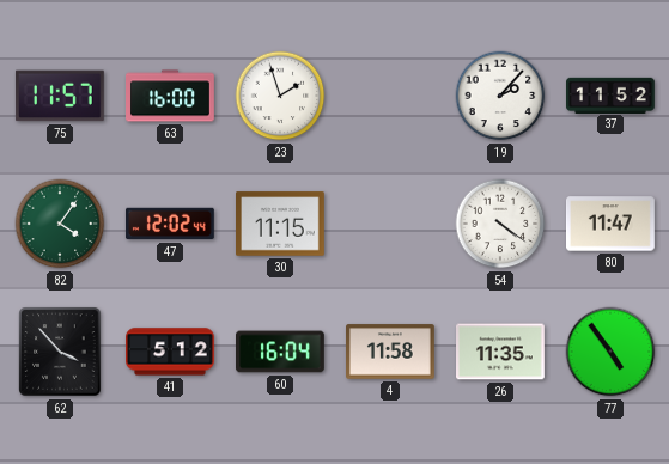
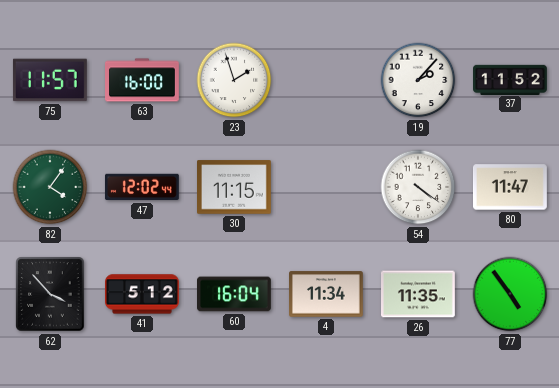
4: 11:58 -> 11:34 (327, 294)
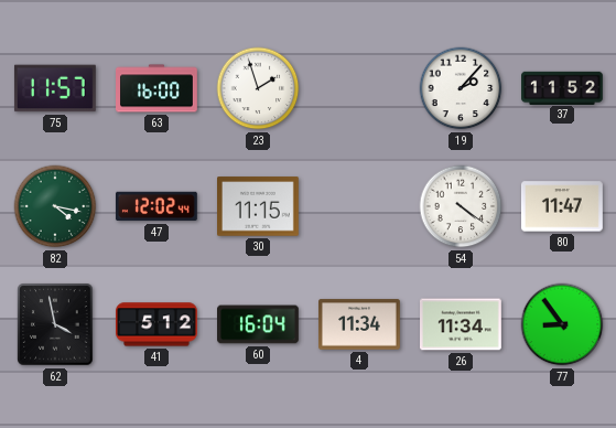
82: 4:06 -> 4:17 (55, 206)
62: 3:53 -> 3:58 (55, 324)
26: 11:35 -> 11:34 (462, 324)
77: 4:54 -> 8:54 (562, 324)
